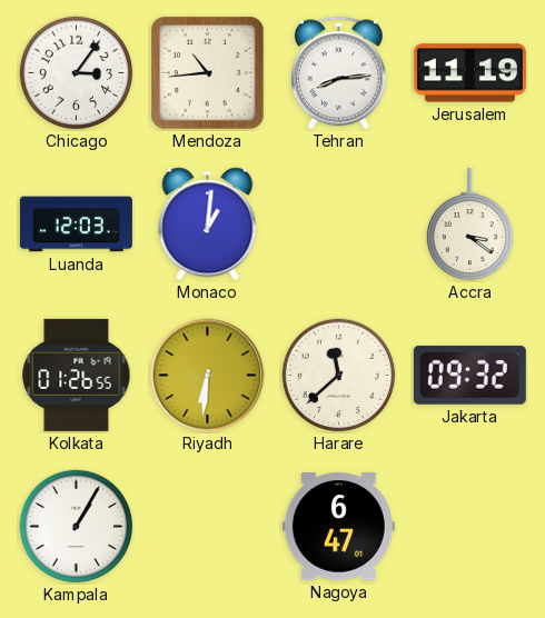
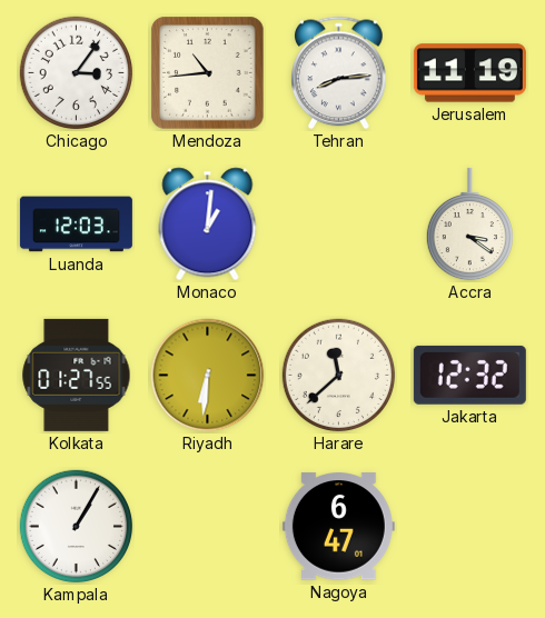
Kolkata: 01:26 -> 01:27 (77, 375)
Jakarta: 09:32 -> 12:32 (469, 375)
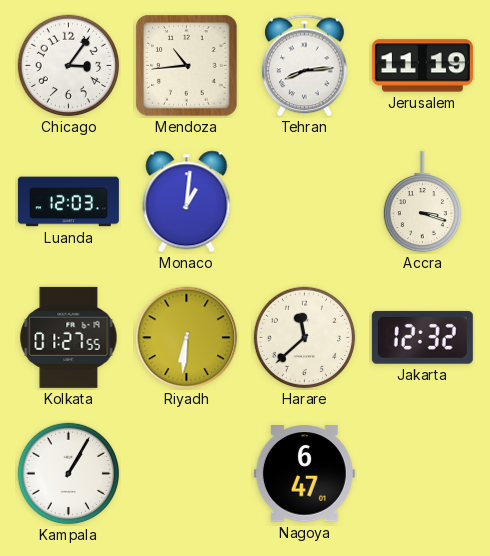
Accra: 3:21 -> 3:18 (422, 202)
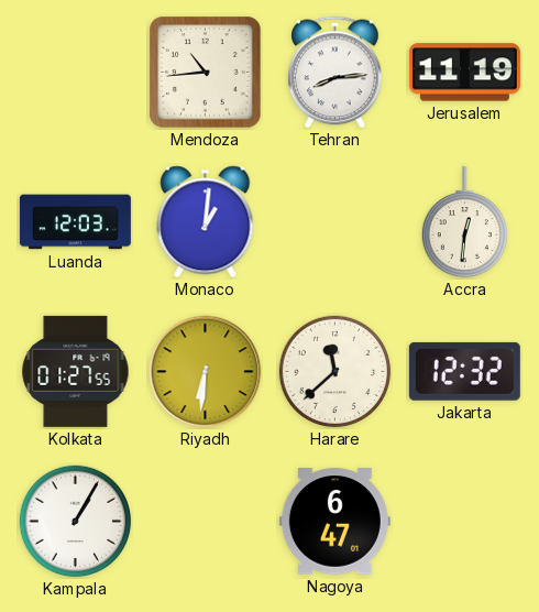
Chicago: 3:06 -> none (69, 66)
Accra: 3:18 -> 12:31 (464, 222)
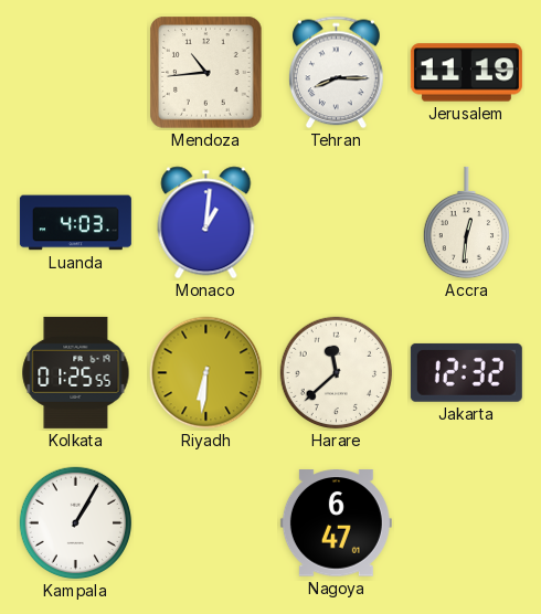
Tehran: 8:14 -> 8:15 (337, 73)
Luanda: 12:03 -> 4:03 (75, 223)
Kolkata: 01:27 -> 01:25 (76, 372)
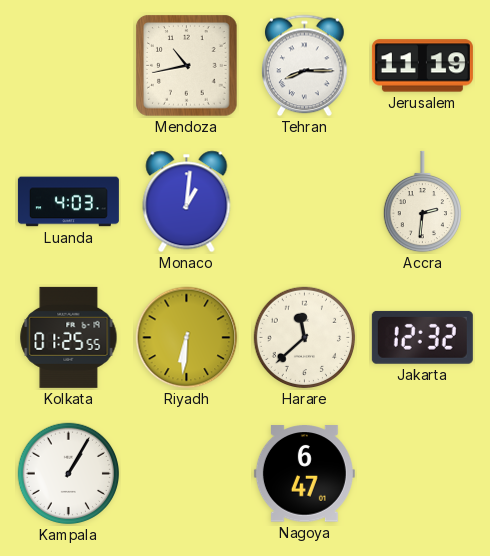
Mendoza: 10:44 -> 10:43 (187, 66)
Accra: 12:31 -> 2:31 (422, 202)
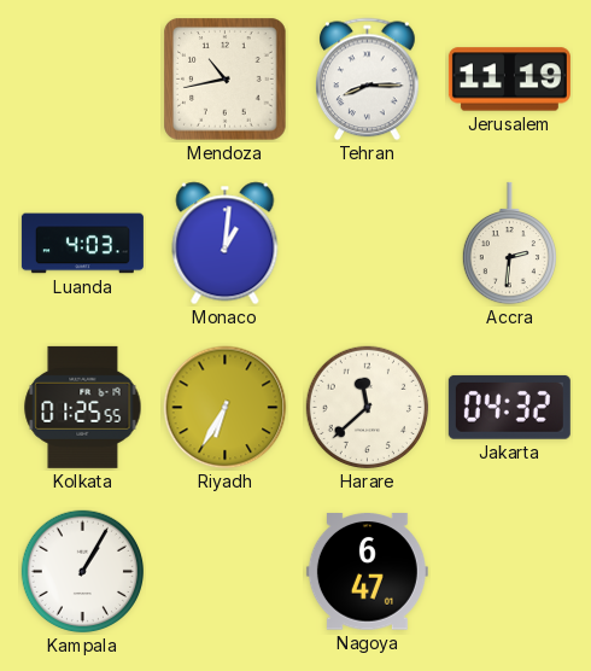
Riyadh: 6:31 -> 6:35 (226, 408)
Jakarta: 12:32 -> 04:32 (509, 407)
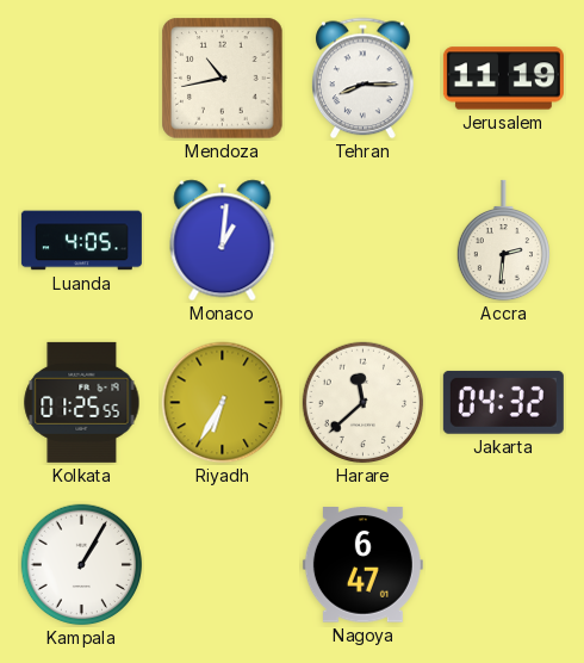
Luanda: 4:03 -> 4:05 (81, 241)
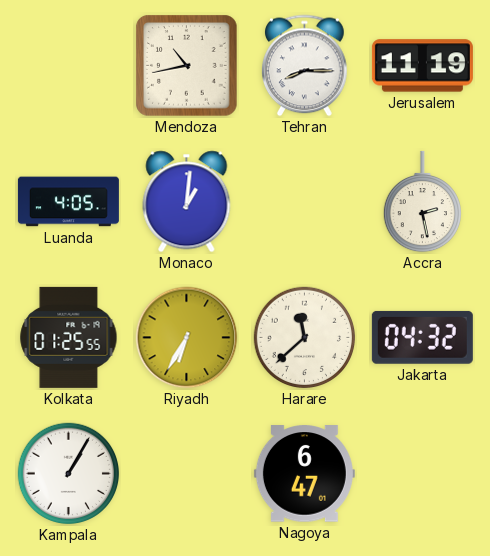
Accra: 2:31 -> 2:28 (422, 202)
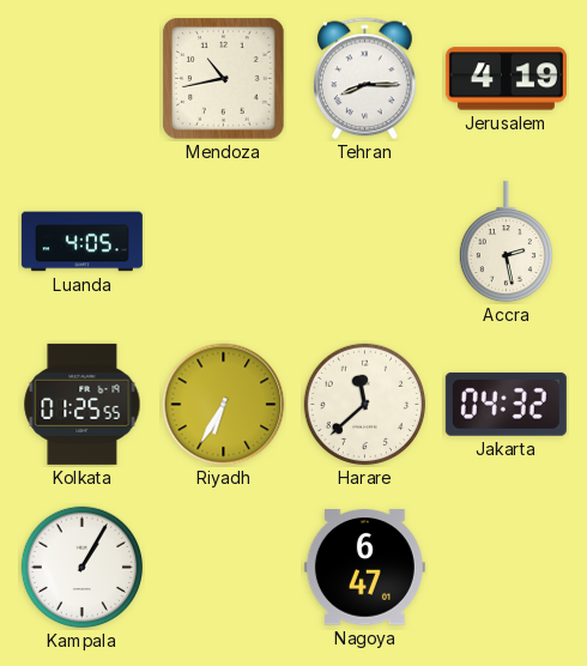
Jerusalem: 11:19 -> 4:19 (506, 79)
Monaco: 1:01 -> none (187, 202)
